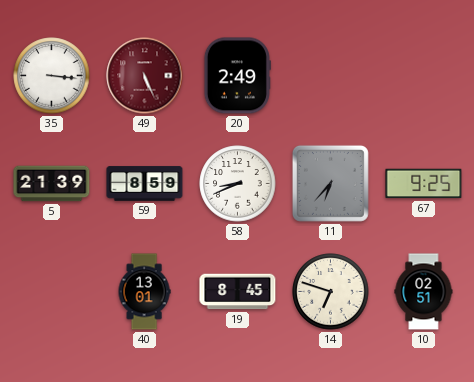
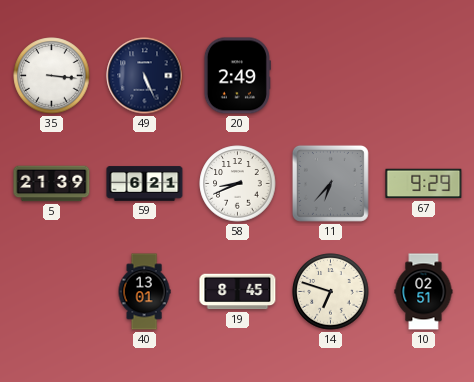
49 dial: burgundy -> navy (145, 76)
59: 8:59 -> 6:21 (145, 184)
67: 9:25 -> 9:29 (424, 184)
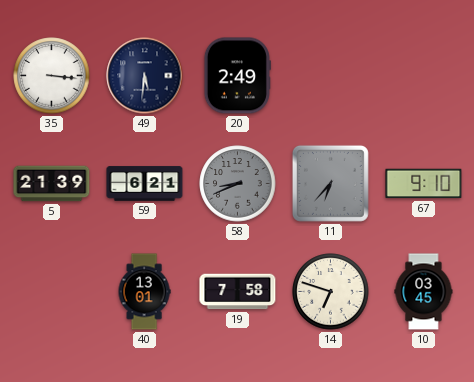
49: 5:26 -> 5:31 (145, 76)
58 dial: white -> grey (238, 184)
67: 9:29 -> 9:10 (424, 184)
19: 8:45 -> 7:58 (238, 292)
10: 02:51 -> 03:45 (424, 292)
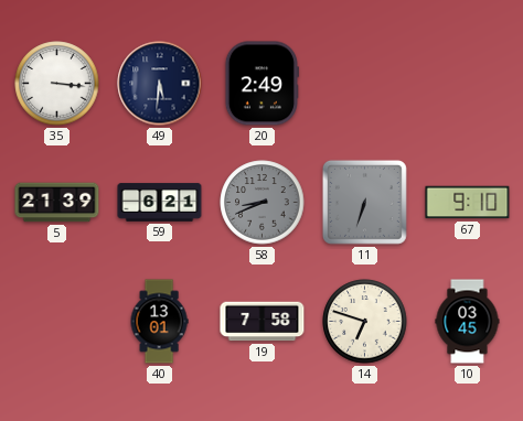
11: 6:37 -> 6:33 (364, 202)
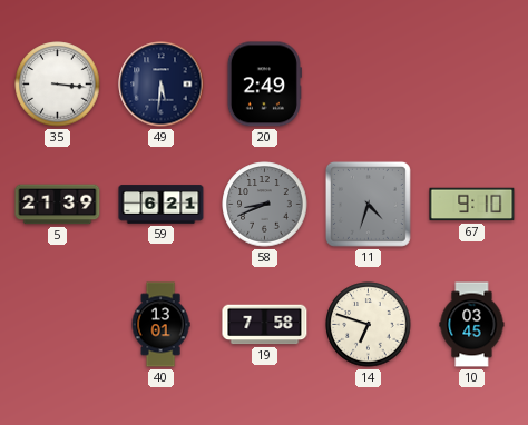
11: 6:33 -> 4:33 (368, 204)
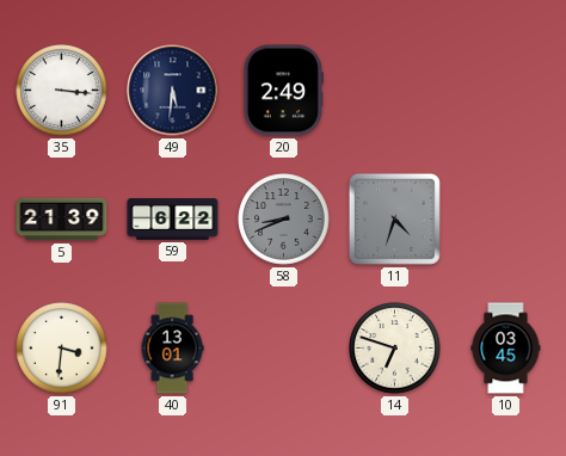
59: 6:21 -> 6:22 (173, 220)
67: 9:10 -> none (472, 205)
91: none -> 3:31 (62, 349)
19: 7:58 -> none (265, 325)
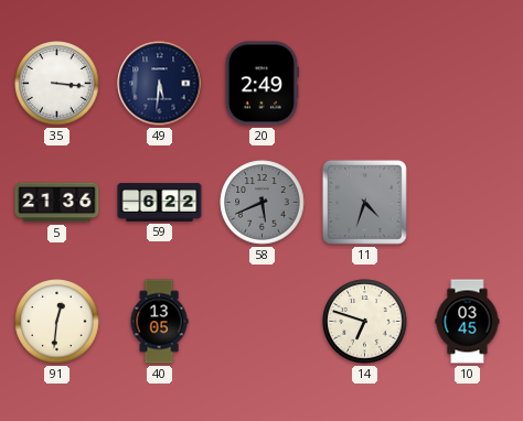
5: 21:39 -> 21:36 (57, 203)
58: 8:41 -> 5:41 (263, 203)
91: 3:31 -> 12:31 (57, 322)
40: 13:01 -> 13:05 (159, 322)
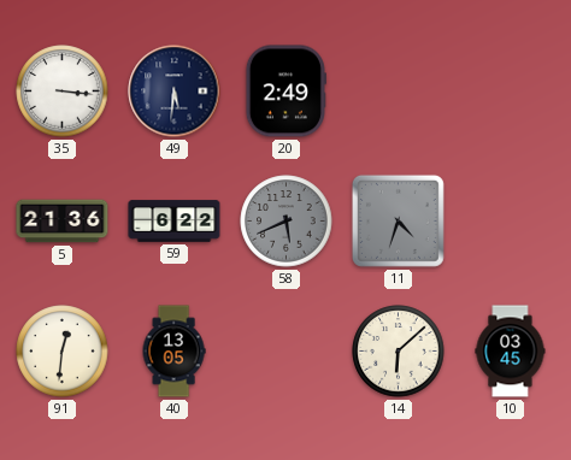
14: 6:48 -> 6:08 (399, 352)
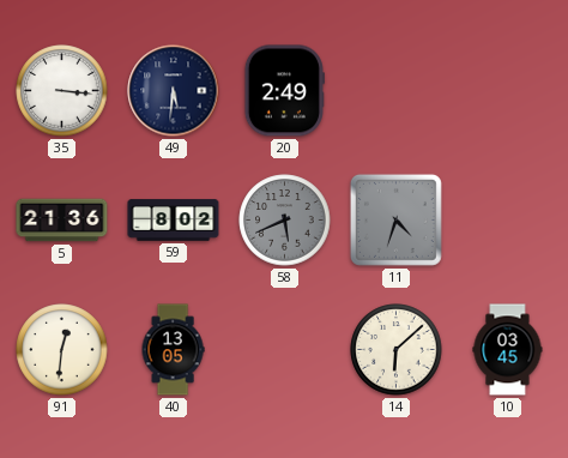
59: 6:22 -> 8:02 (174, 221)
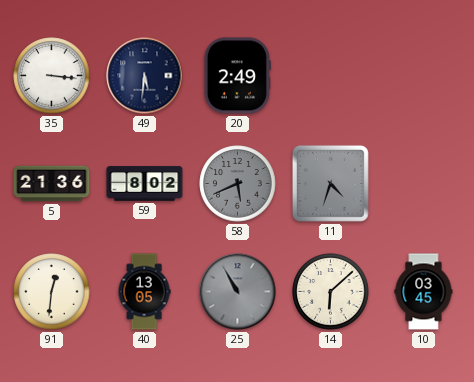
25: none -> 10:55 (238, 292)
